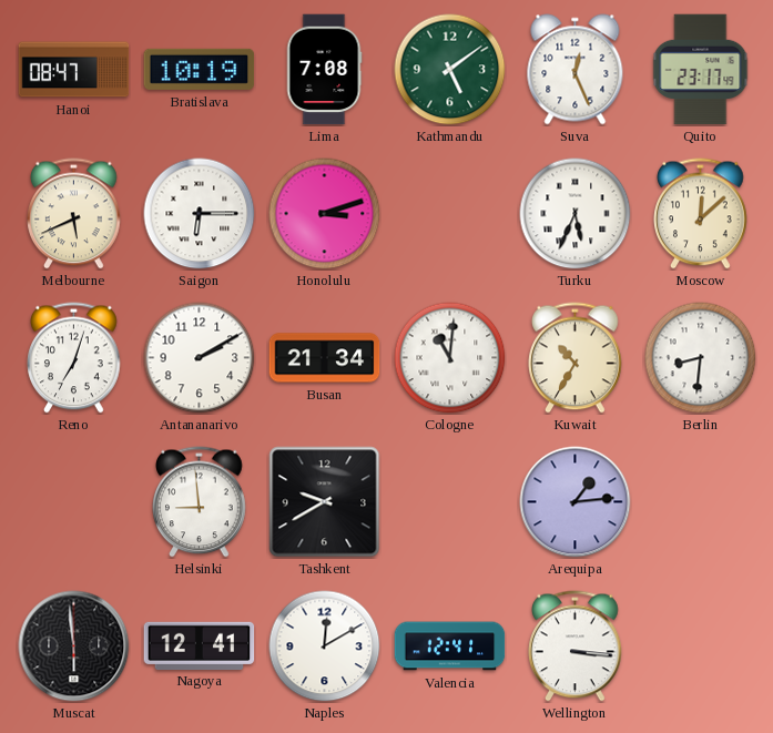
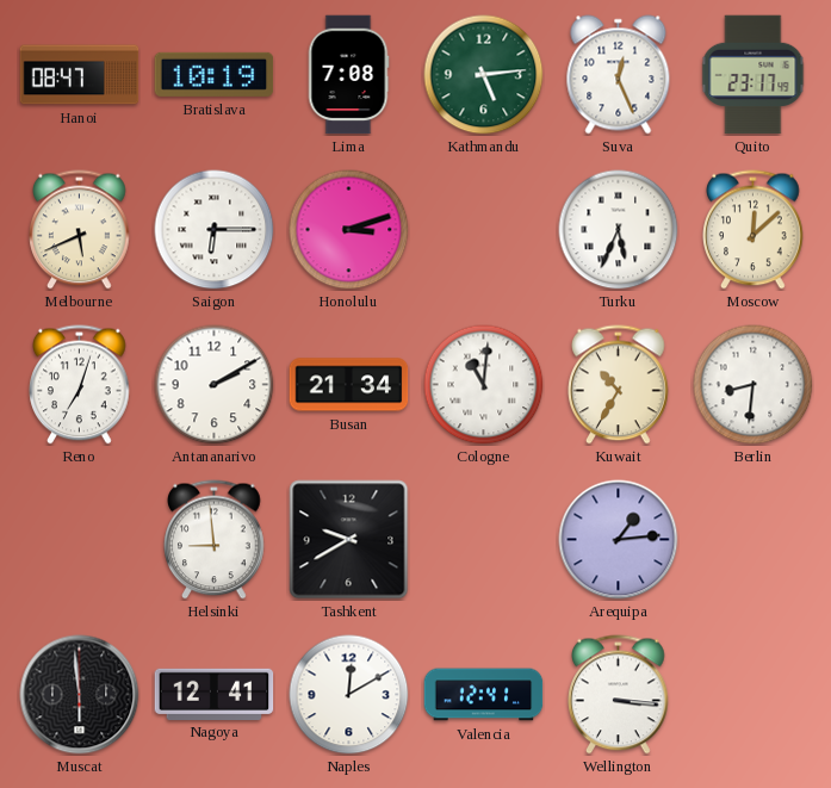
Kathmandu: 5:09 -> 5:14 (484, 75)
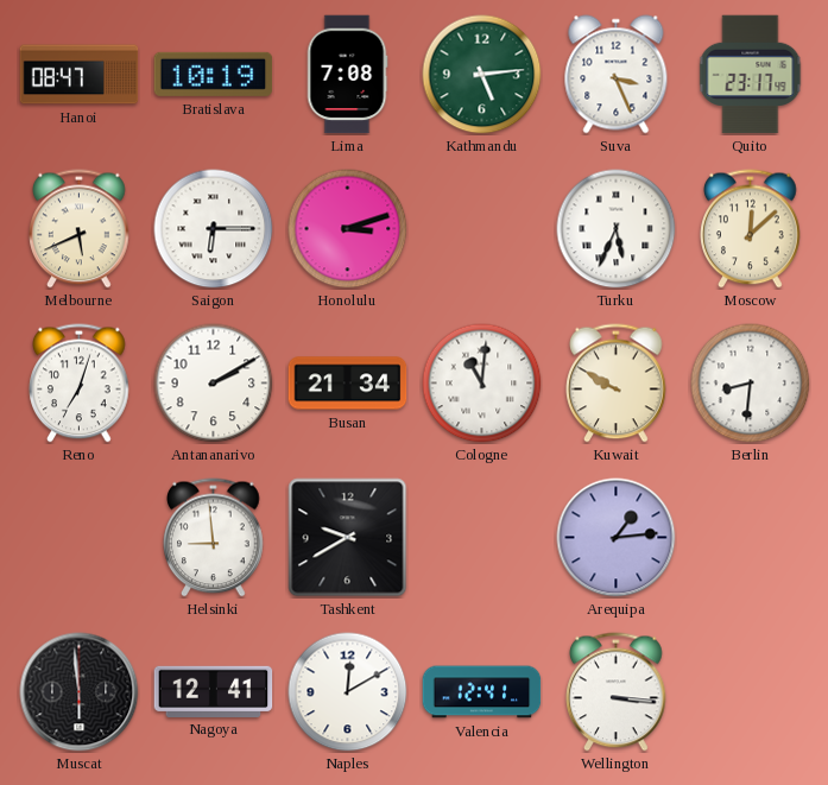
Suva: 12:26 -> 3:26 (617, 75)
Kuwait: 10:35 -> 9:50 (617, 384)
